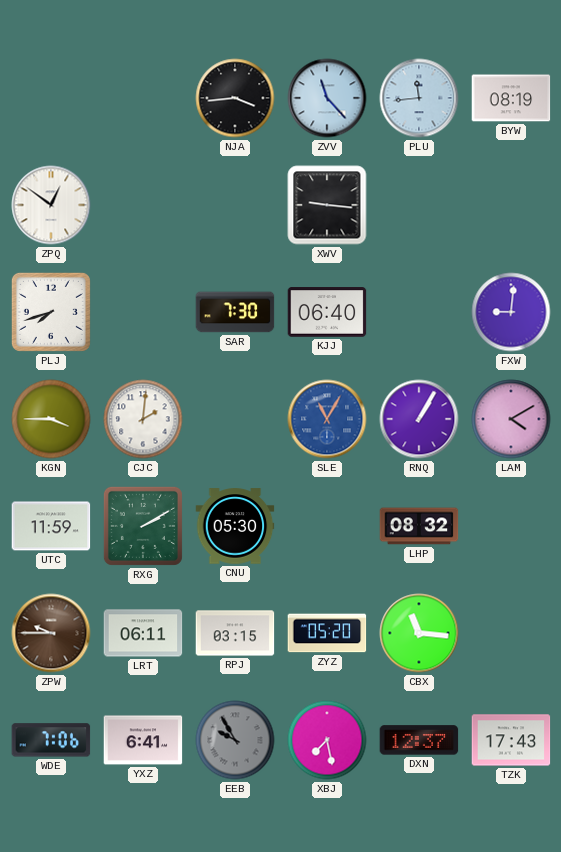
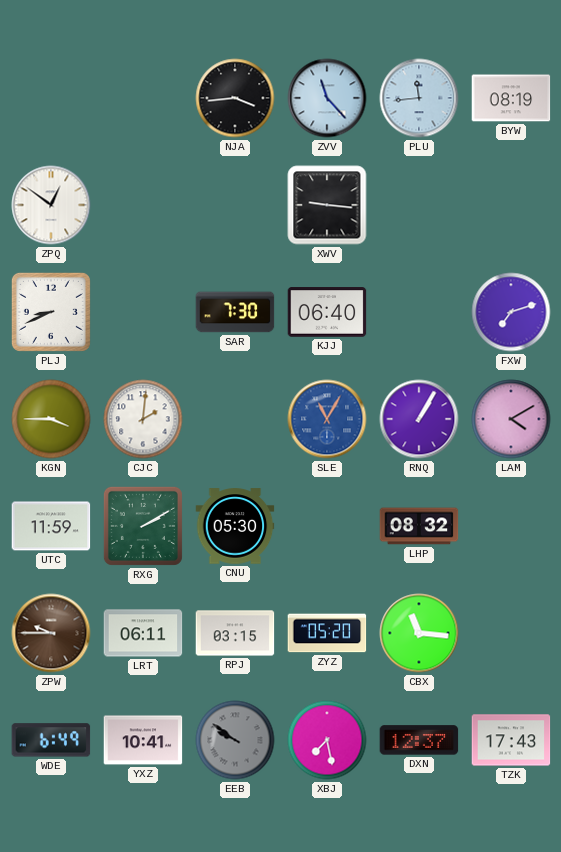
PLJ: 7:42 -> 8:41 (51, 312)
FXW: 9:01 -> 7:12 (511, 312)
WDE: 7:06 -> 6:49 (51, 740)
YXZ: 6:41 -> 10:41 (143, 740)
EEB: 9:55 -> 9:51 (235, 740)
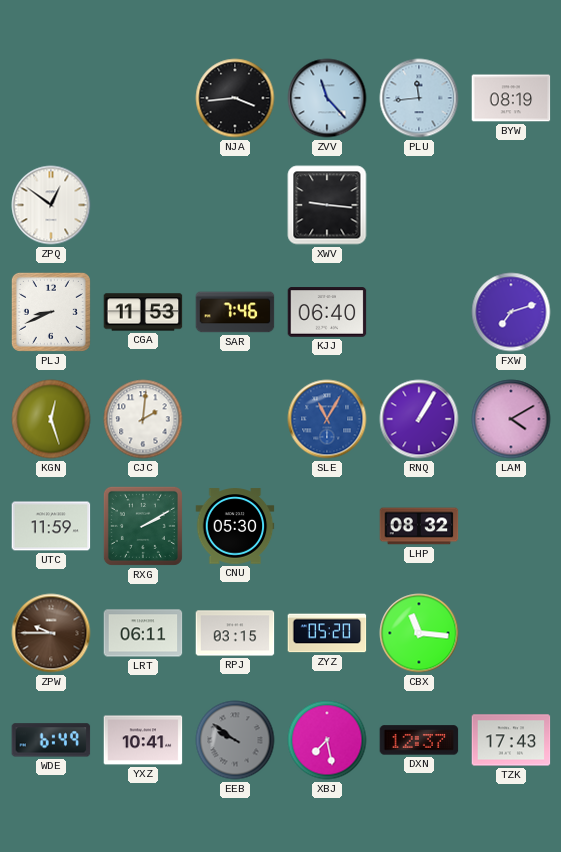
CGA: none -> 11:53 (143, 312)
SAR: 7:30 -> 7:46 (235, 312)
KGN: 3:45 -> 12:27 (51, 419)
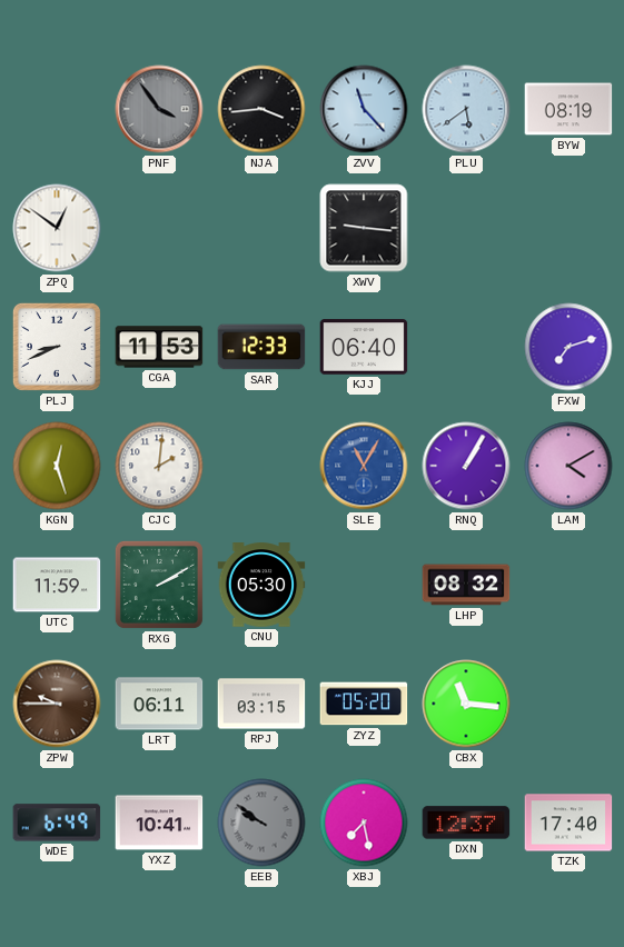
PNF: none -> 3:54 (159, 109)
PLU: 11:44 -> 5:39 (466, 109)
SAR: 7:46 -> 12:33 (261, 347)
TZK: 17:43 -> 17:40 (568, 823)
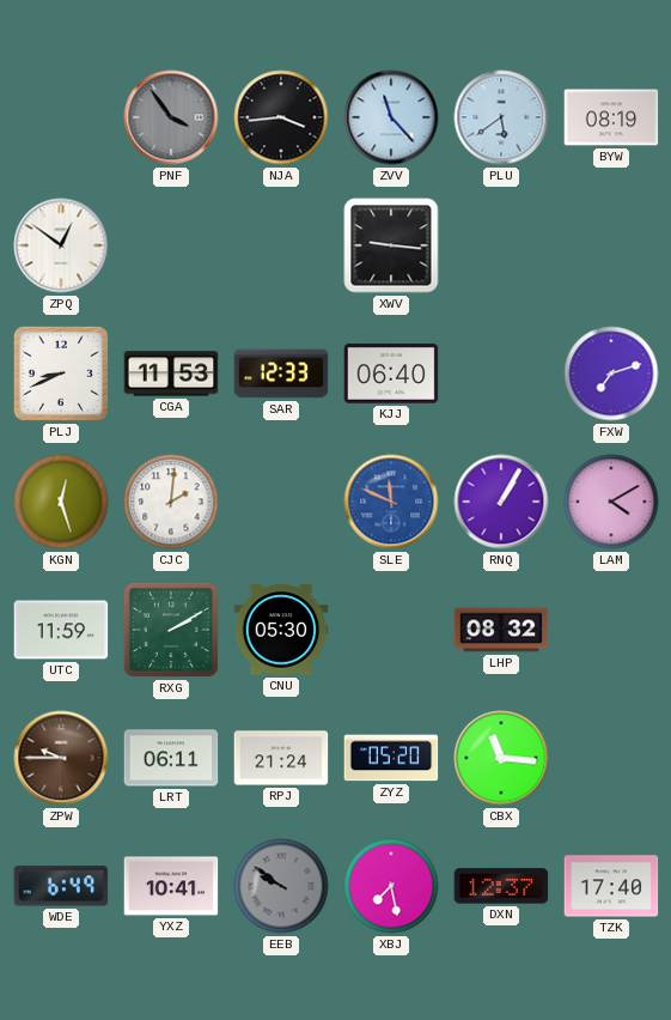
SLE: 11:05 -> 11:49 (391, 502)
RPJ: 03:15 -> 21:24 (281, 758)
